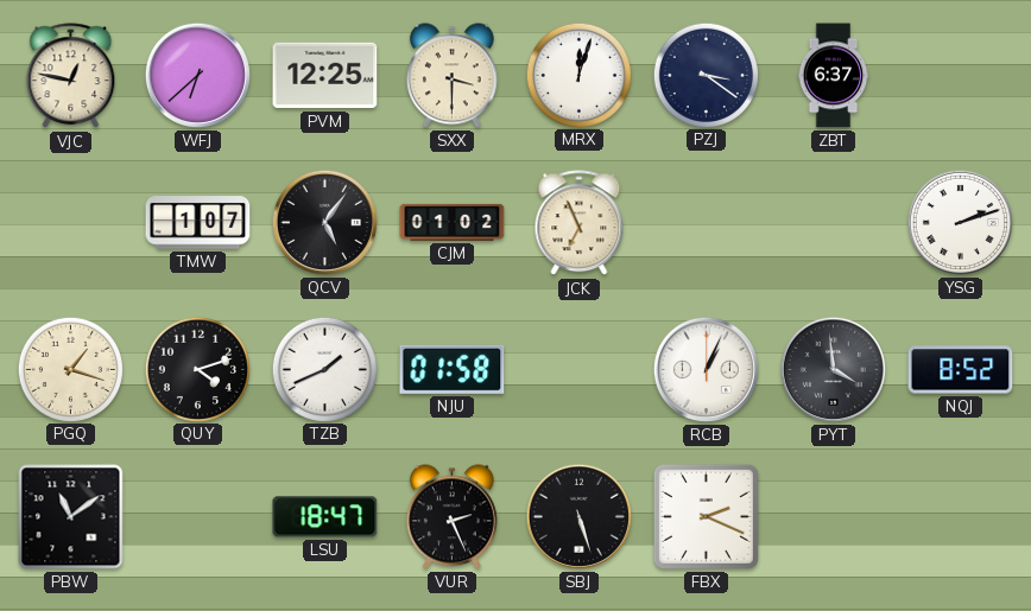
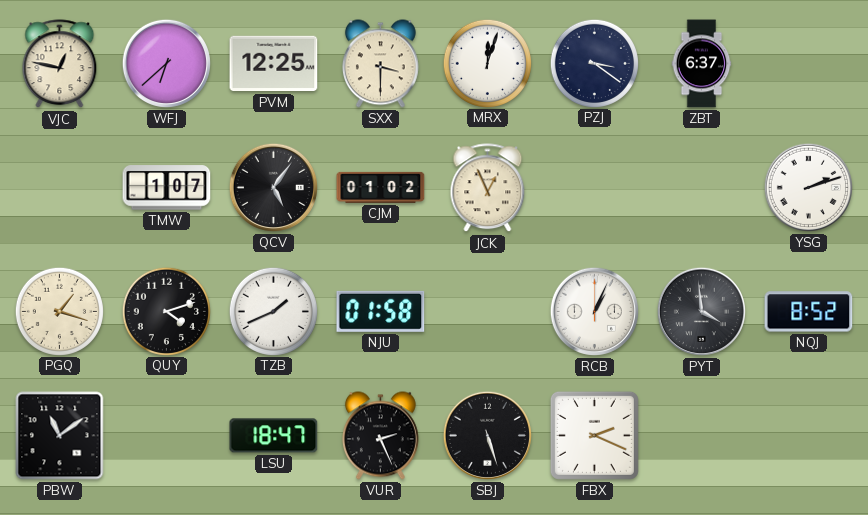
JCK: 6:56 -> 12:56 (488, 188)
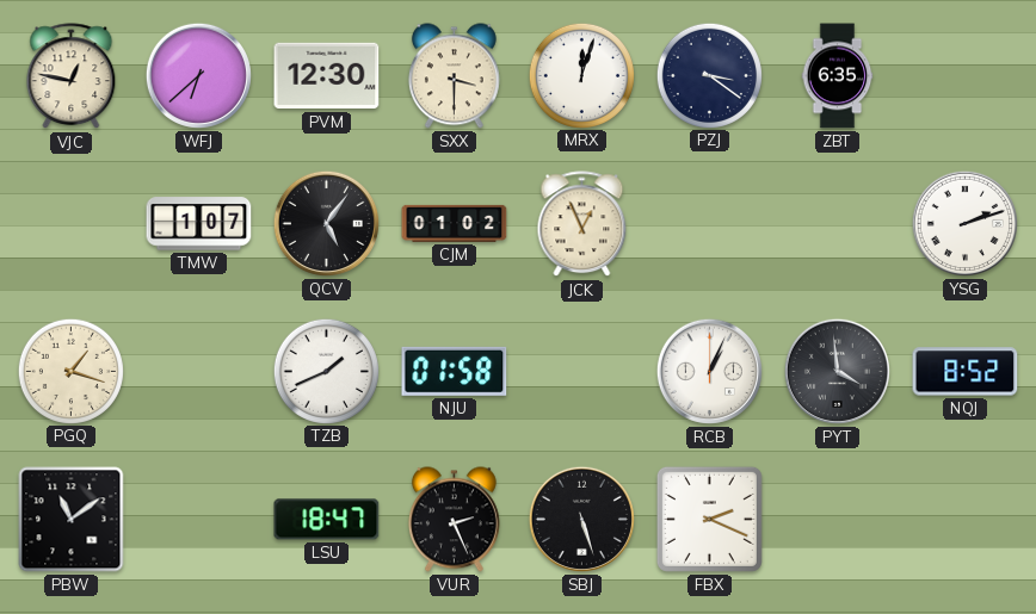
PVM: 12:25 -> 12:30 (327, 76)
ZBT: 6:37 -> 6:35 (838, 76)
QUY: 4:12 -> none (166, 311)
